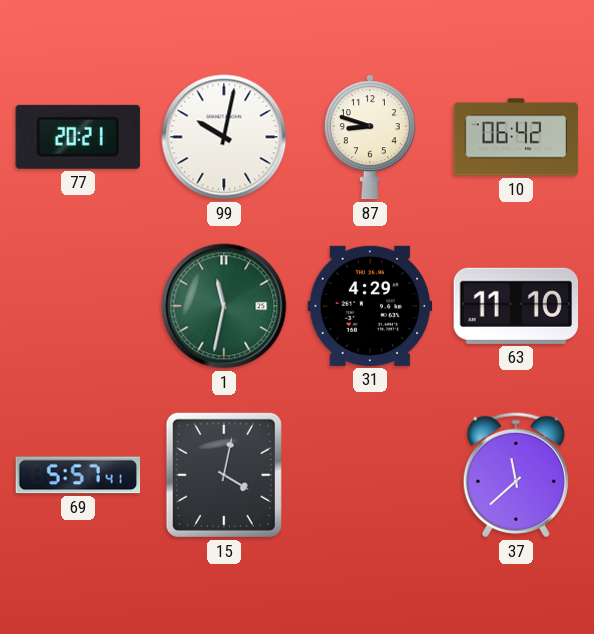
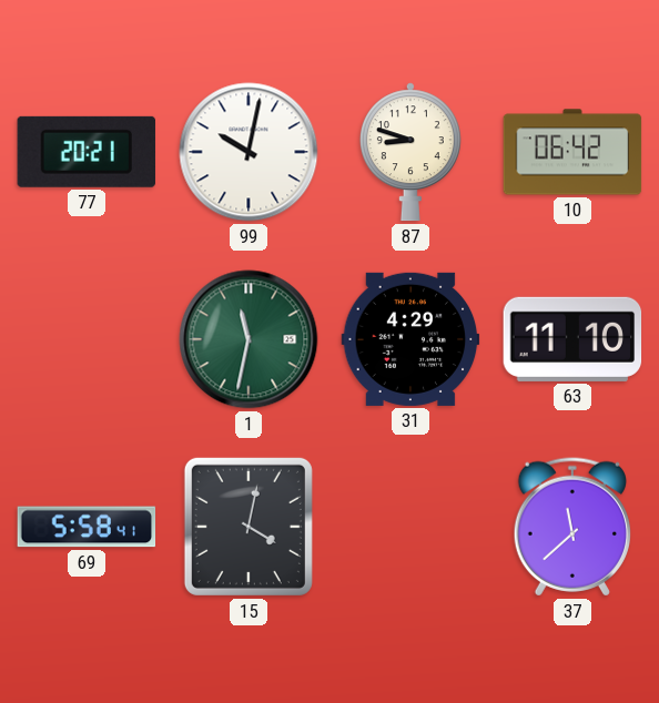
69: 5:57 -> 5:58 (87, 527)
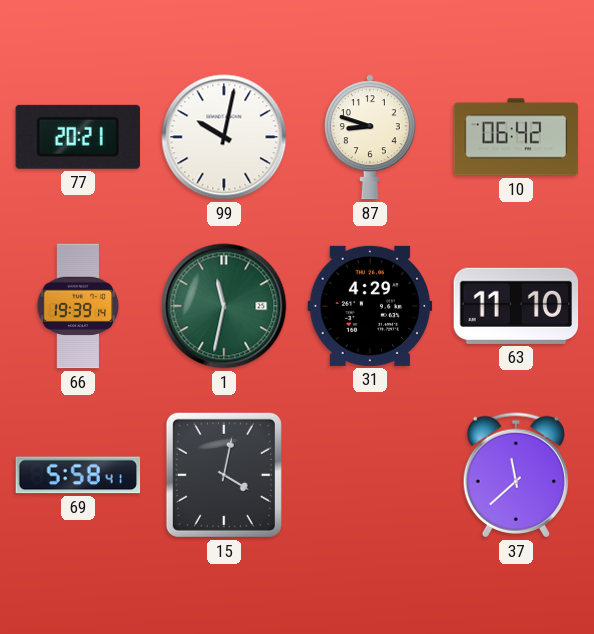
66: none -> 19:39 (78, 306)
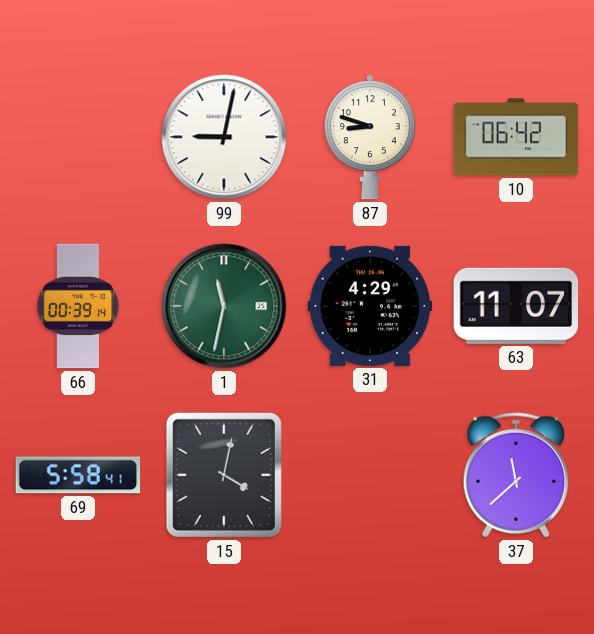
77: 20:21 -> none (78, 137)
99: 10:02 -> 9:02 (224, 137)
66: 19:39 -> 00:39 (78, 306)
63: 11:10 -> 11:07 (516, 306)
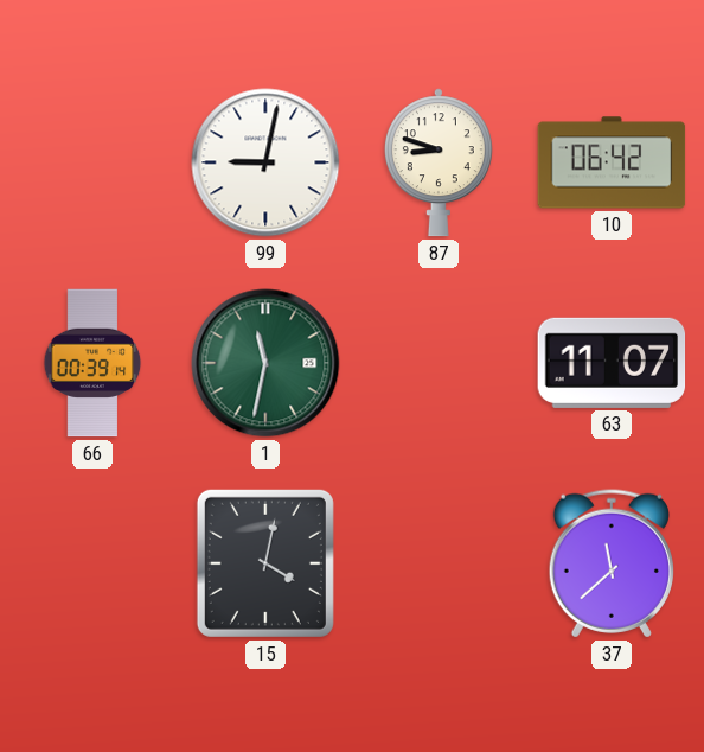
31: 4:29 -> none (370, 306)
69: 5:58 -> none (78, 475)
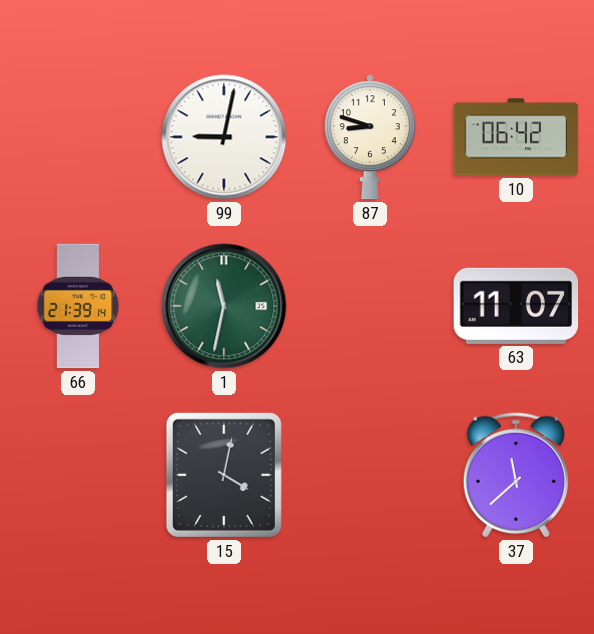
66: 00:39 -> 21:39 (78, 306)
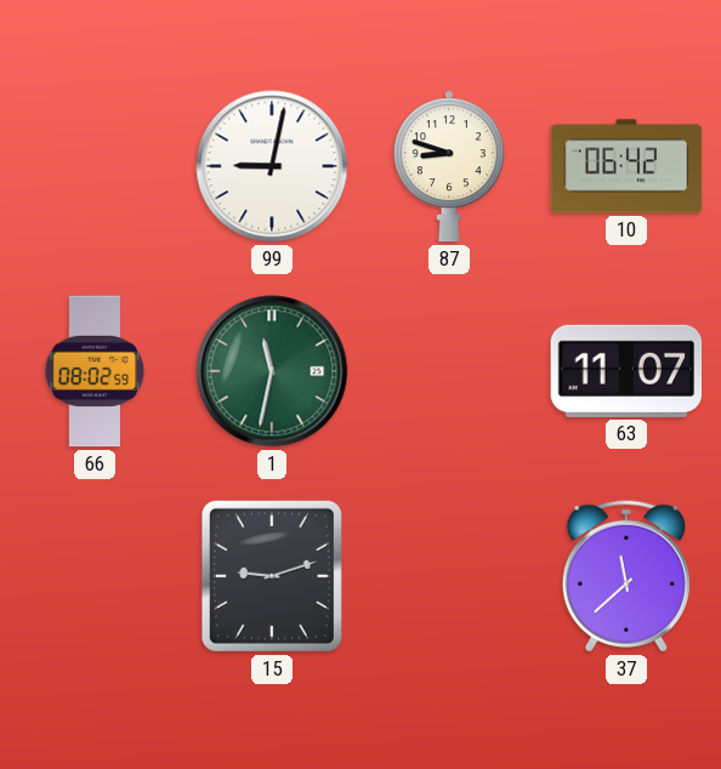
66: 21:39 -> 08:02 (95, 371)
15: 4:02 -> 9:12 (272, 576)
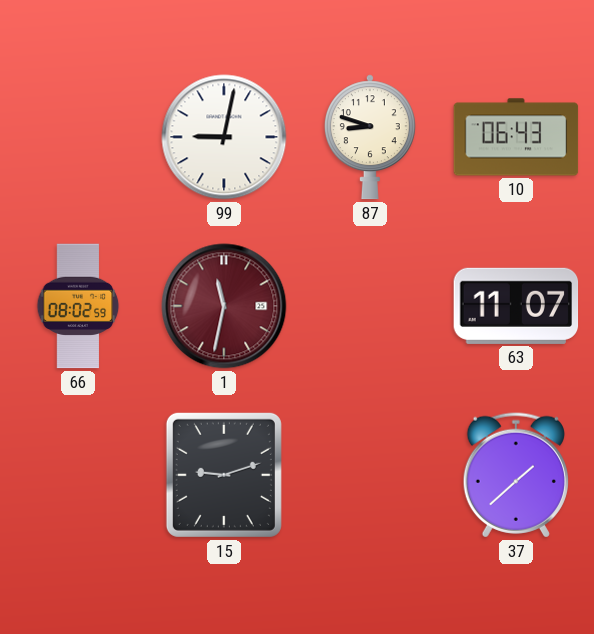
10: 06:42 -> 06:43 (516, 137)
1 dial: green -> burgundy (224, 306)
37: 11:38 -> 1:38 (516, 475)
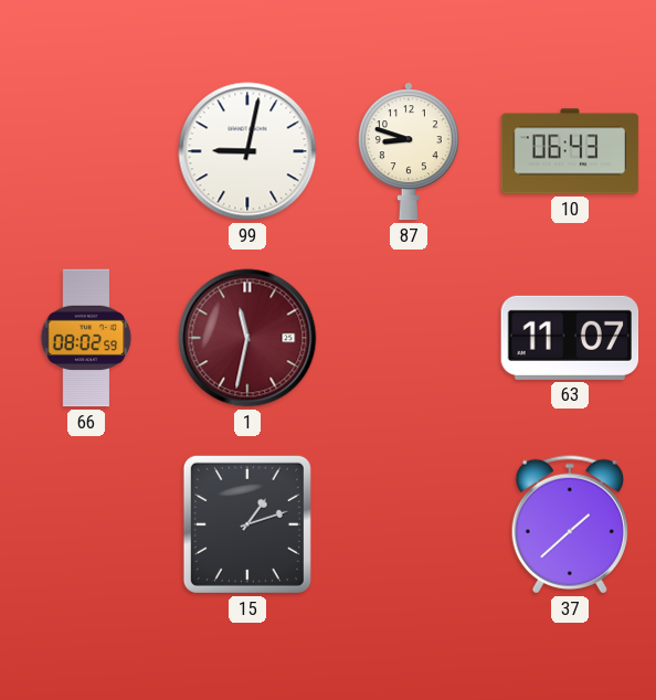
15: 9:12 -> 1:12 (247, 524)
